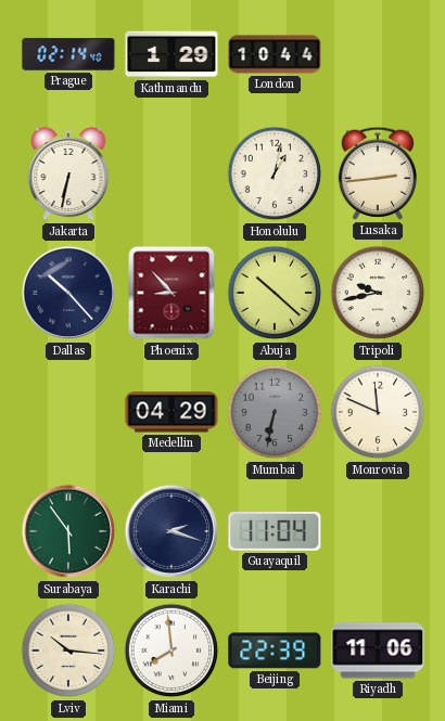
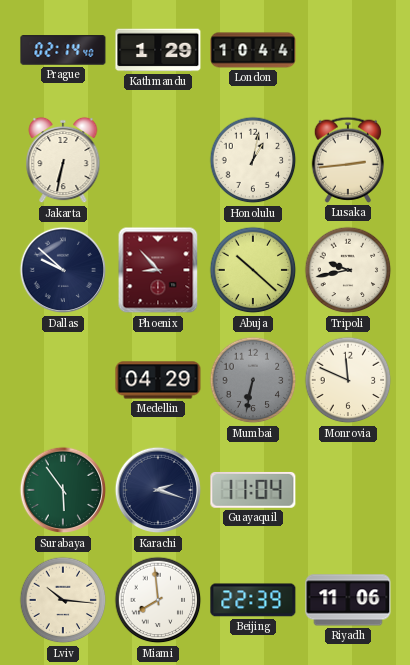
Dallas: 10:23 -> 9:52 (63, 270)
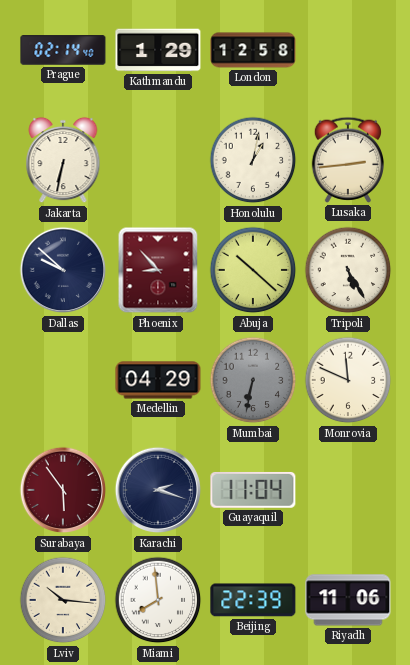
London: 10:44 -> 12:58 (253, 50)
Tripoli: 9:43 -> 5:25 (348, 270)
Surabaya dial: green -> burgundy (63, 490)
